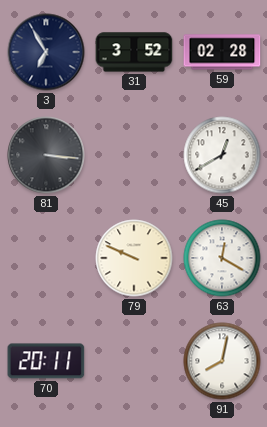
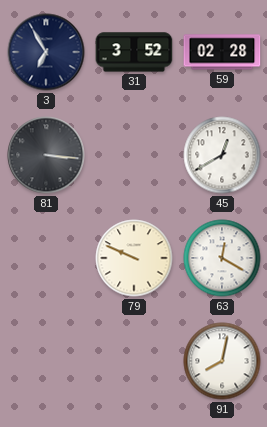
70: 20:11 -> none (46, 361)
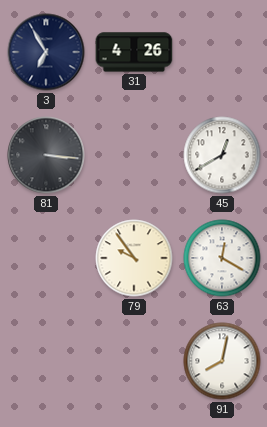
31: 3:52 -> 4:26 (134, 52)
59: 02:28 -> none (222, 52)
79: 9:49 -> 9:54 (134, 258)
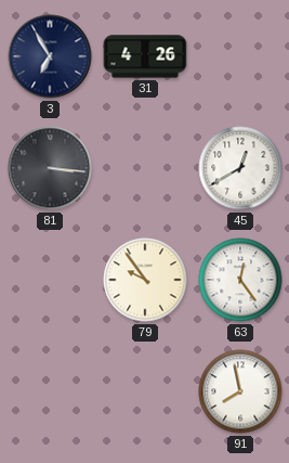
63: 12:20 -> 12:24 (240, 280)
91: 8:02 -> 7:58 (240, 391)
